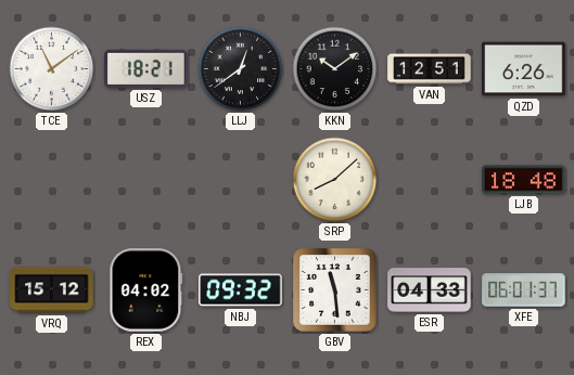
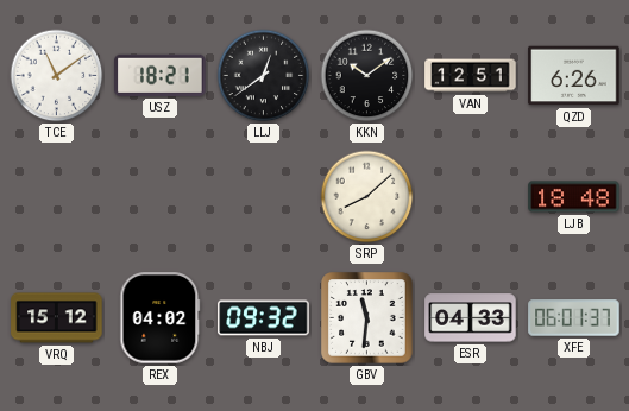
GBV: 11:29 -> 11:31 (367, 318)
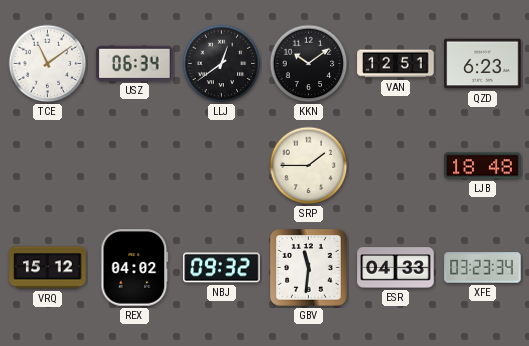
USZ: 18:21 -> 06:34 (135, 63)
QZD: 6:26 -> 6:23 (483, 64)
SRP: 8:08 -> 1:45 (309, 166)
XFE: 06:01 -> 03:23 (483, 268)
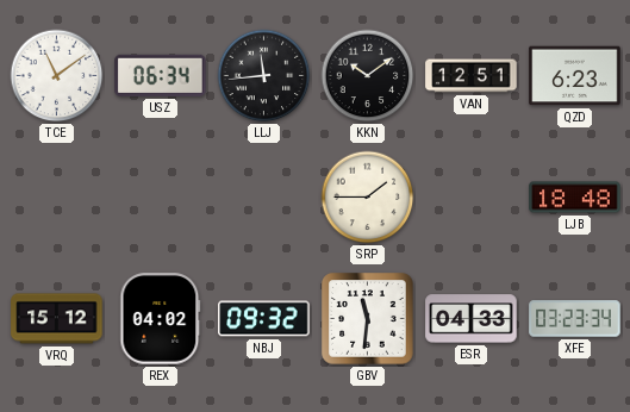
LLJ: 12:39 -> 11:44 (264, 76)
